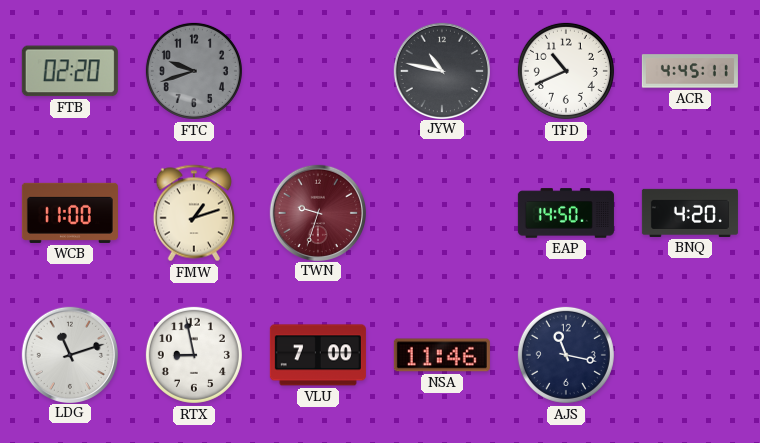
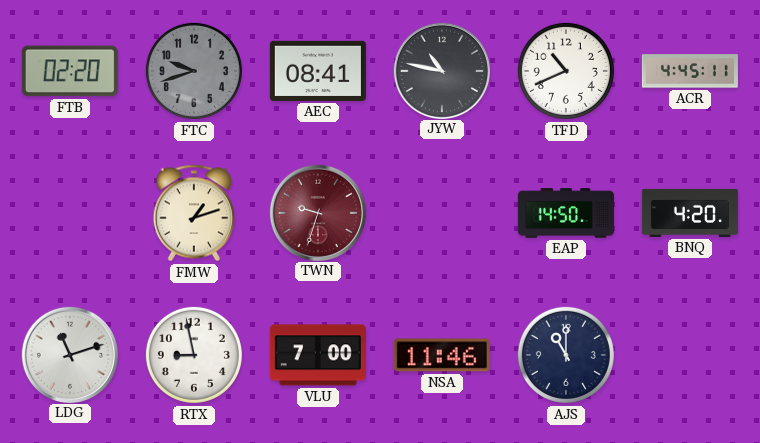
AEC: none -> 08:41 (318, 71)
WCB: 11:00 -> none (70, 213)
AJS: 11:17 -> 11:00 (566, 355)
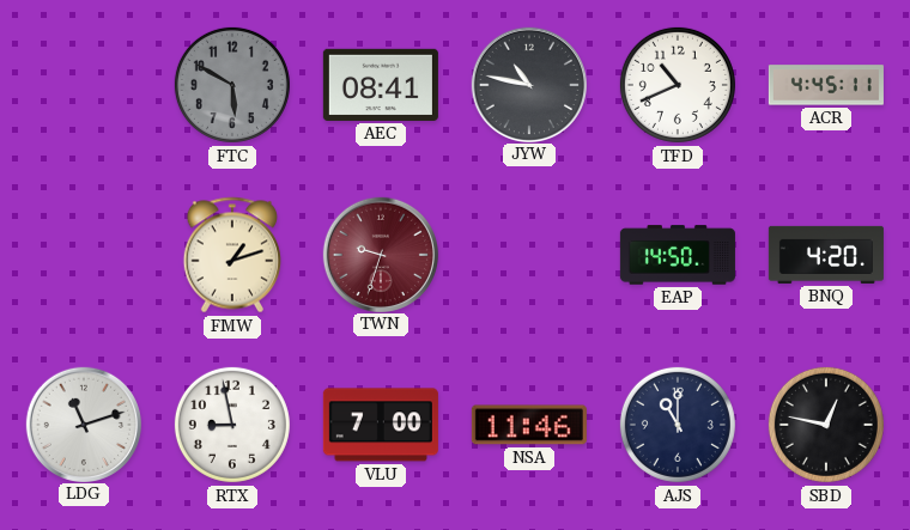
FTB: 02:20 -> none (70, 71)
FTC: 9:42 -> 5:50 (232, 85)
SBD: none -> 12:47 (826, 425)
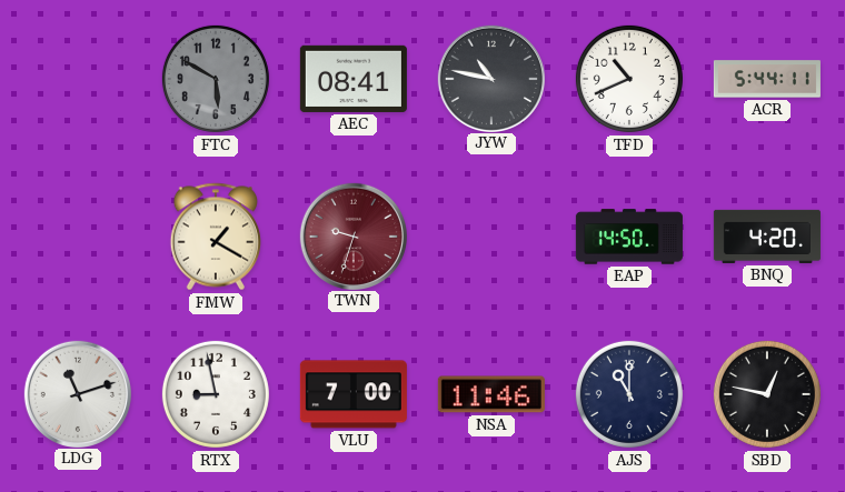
ACR: 4:45 -> 5:44 (767, 79)
FMW: 1:12 -> 1:20 (215, 237)
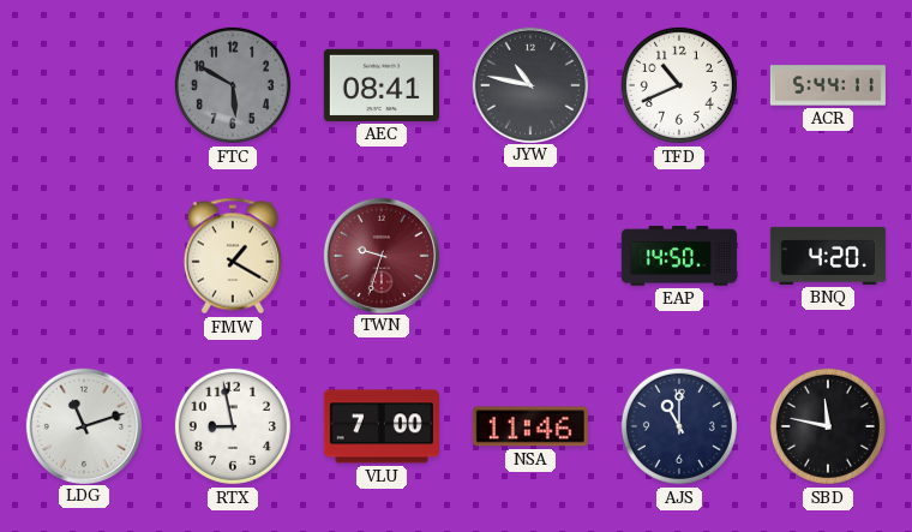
SBD: 12:47 -> 11:47 (828, 426)
